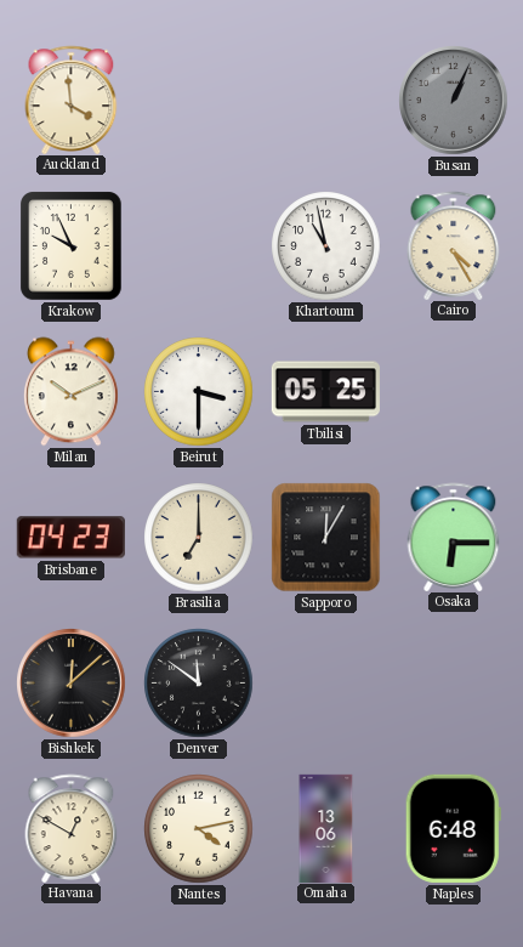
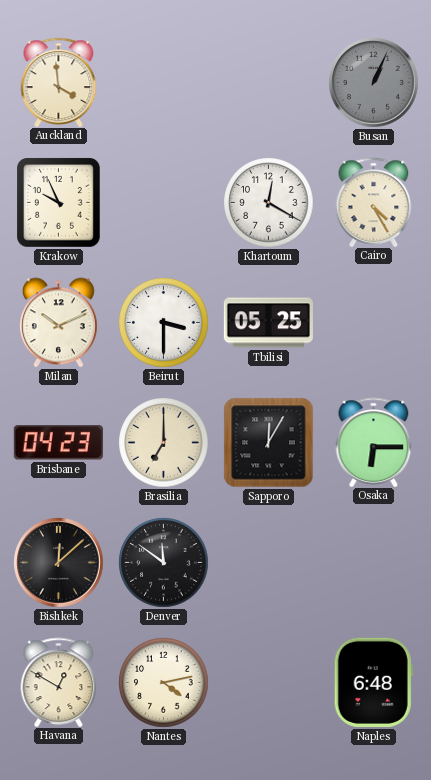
Khartoum: 10:58 -> 12:20 (269, 203)
Omaha: 13:06 -> none (326, 828)
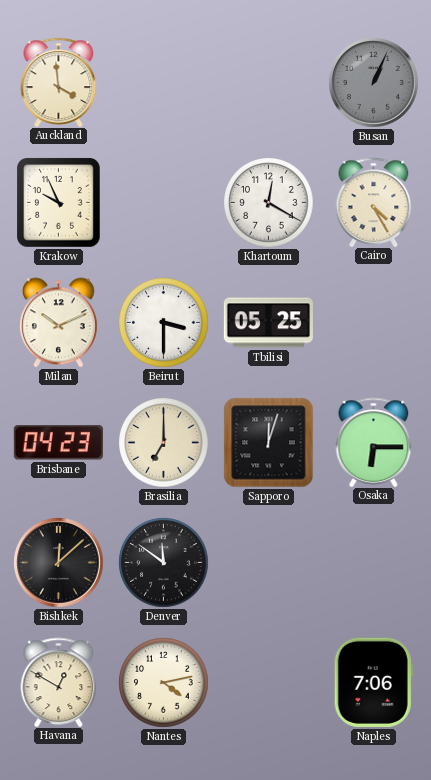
Sapporo: 12:05 -> 12:03 (269, 443)
Naples: 6:48 -> 7:06 (373, 682)
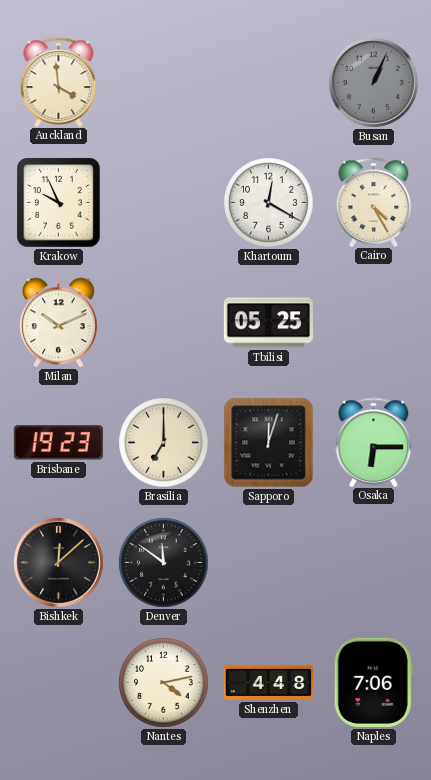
Beirut: 3:30 -> none (164, 323)
Brisbane: 04:23 -> 19:23 (58, 443)
Havana: 12:50 -> none (59, 682)
Shenzhen: none -> 4:48 (268, 682)
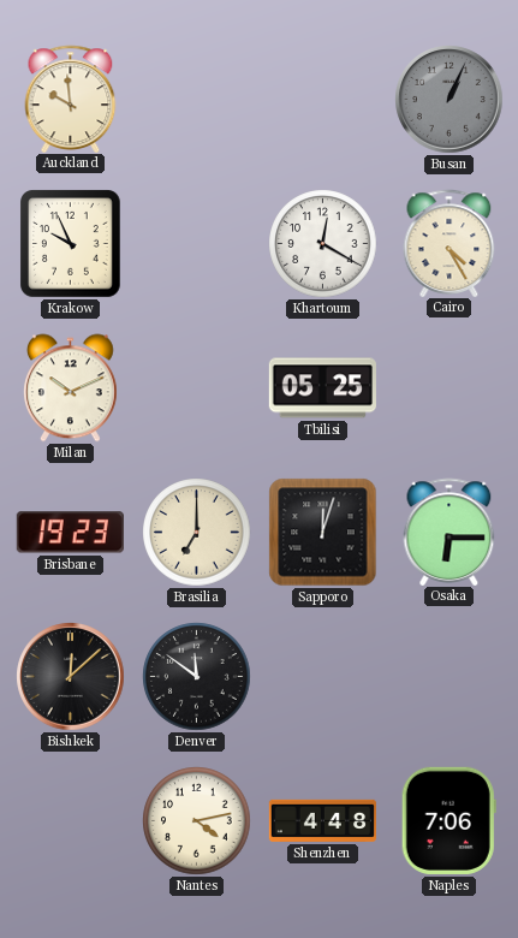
Auckland: 3:59 -> 9:59 (71, 99)
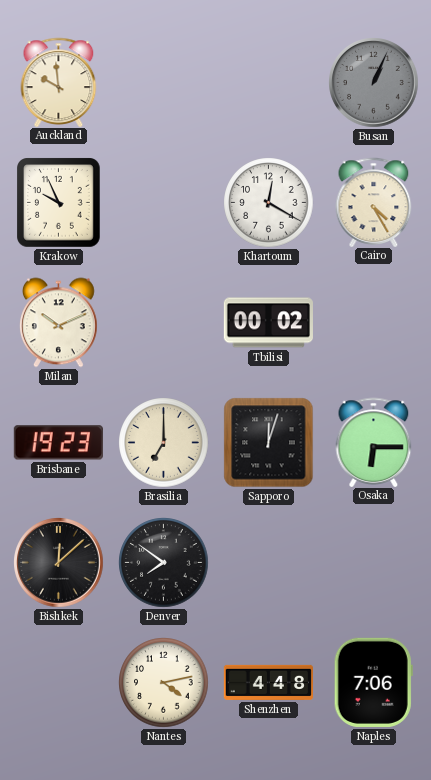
Tbilisi: 05:25 -> 00:02 (268, 323)
Denver: 11:51 -> 7:51 (164, 563)
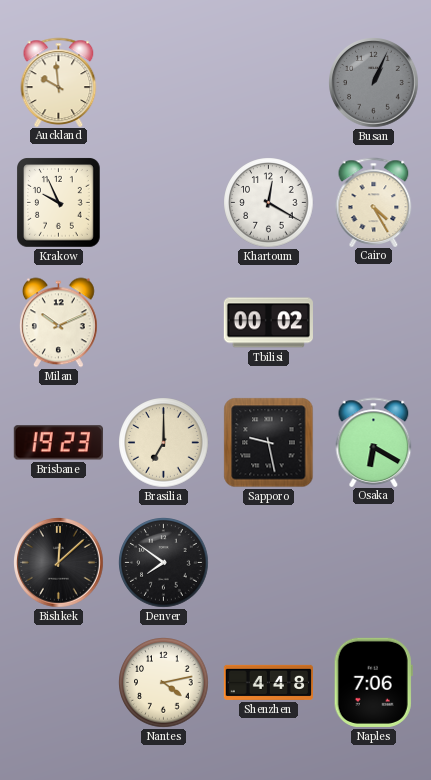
Sapporo: 12:03 -> 9:28 (269, 443)
Osaka: 6:15 -> 6:20 (374, 442)
